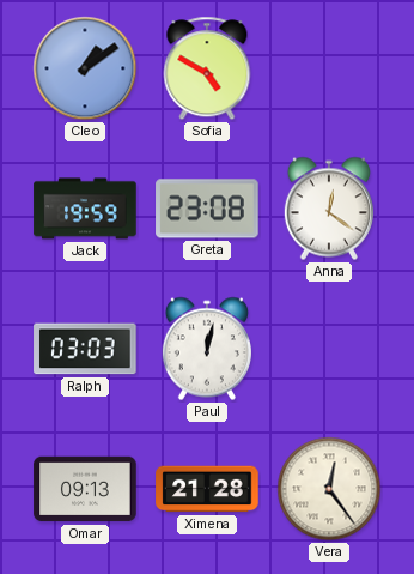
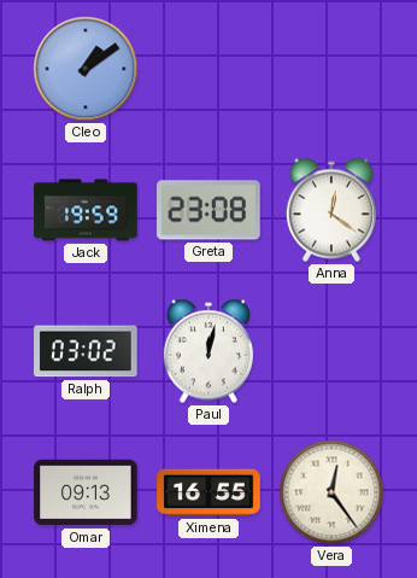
Sofia: 4:50 -> none (207, 68)
Ralph: 03:03 -> 03:02 (86, 351)
Ximena: 21:28 -> 16:55 (208, 492)
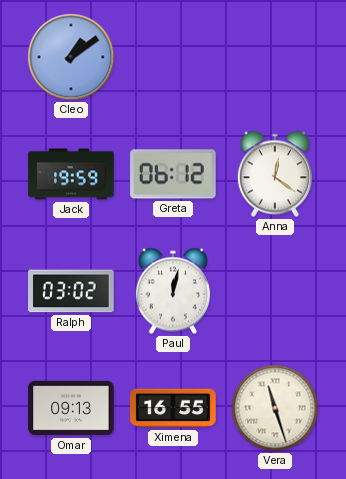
Greta: 23:08 -> 06:12 (173, 174)
Vera: 12:24 -> 11:27 (275, 408)
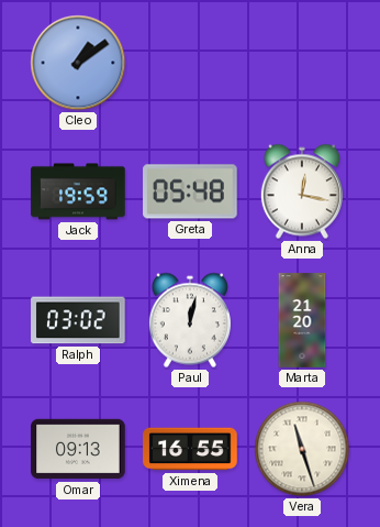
Greta: 06:12 -> 05:48 (190, 191)
Anna: 12:21 -> 12:17 (302, 191)
Marta: none -> 21:20 (302, 320)
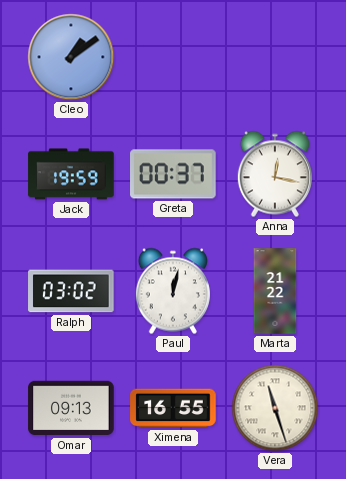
Greta: 05:48 -> 00:37 (173, 174)
Marta: 21:20 -> 21:22 (275, 291)
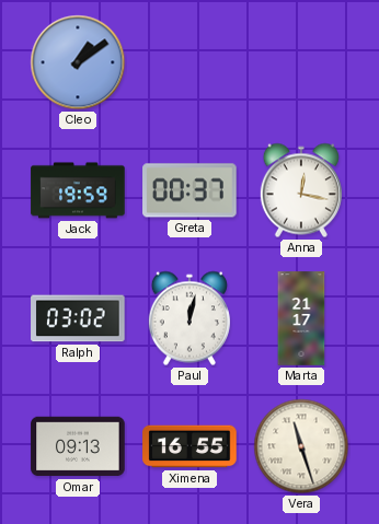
Marta: 21:22 -> 21:17 (301, 318)
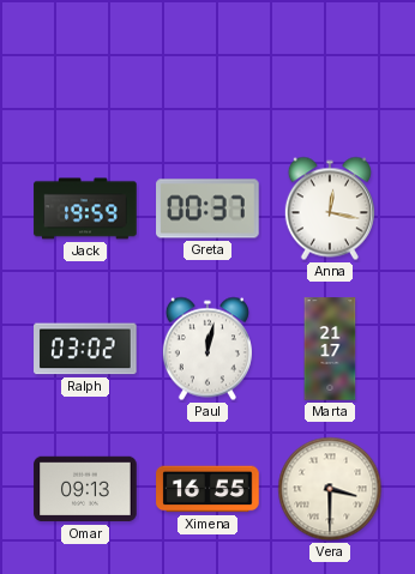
Cleo: 1:09 -> none (78, 62)
Vera: 11:27 -> 3:30 (330, 489)
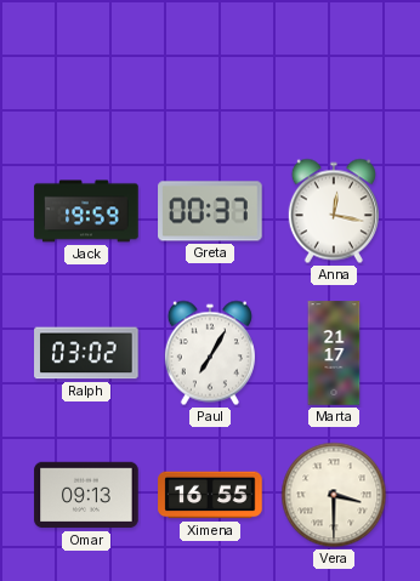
Paul: 12:02 -> 7:05 (210, 353)
